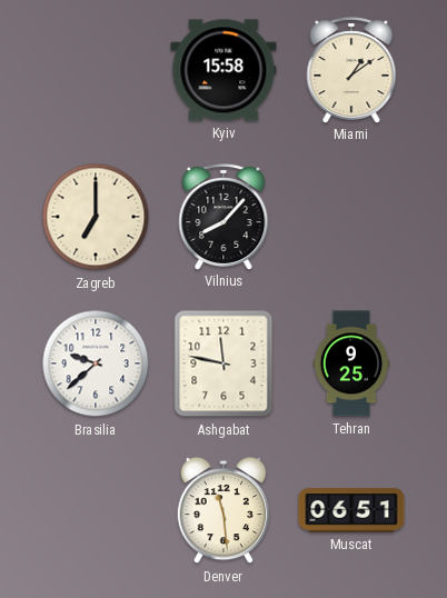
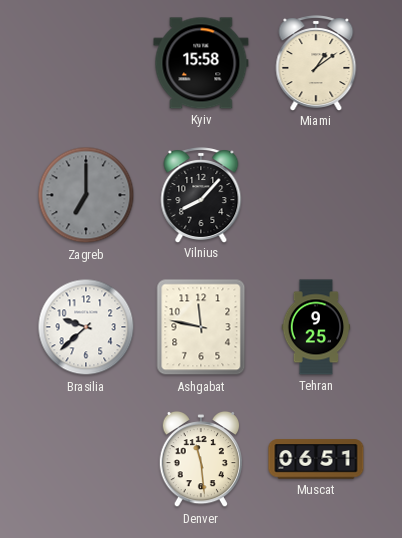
Zagreb dial: cream -> grey (86, 195)
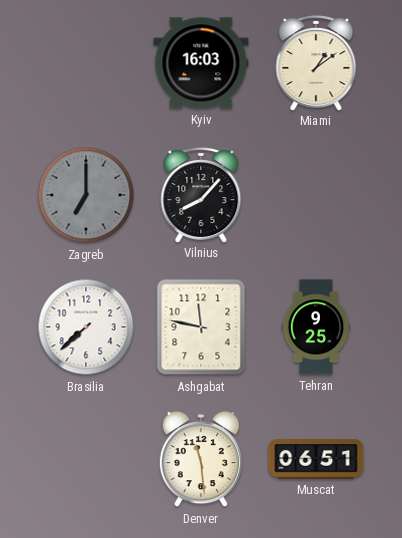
Kyiv: 15:58 -> 16:03 (201, 63)
Brasilia: 9:38 -> 7:38 (86, 327)
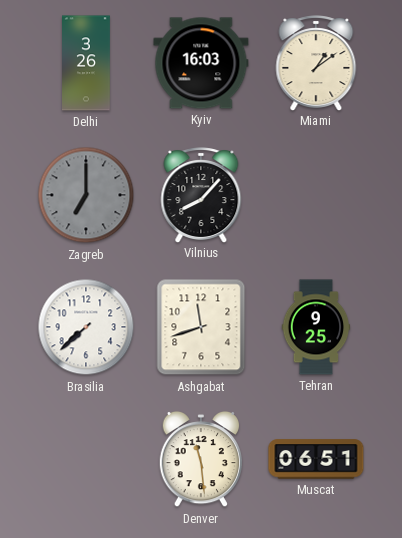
Delhi: none -> 3:26 (87, 63)
Ashgabat: 11:47 -> 11:42 (201, 327)
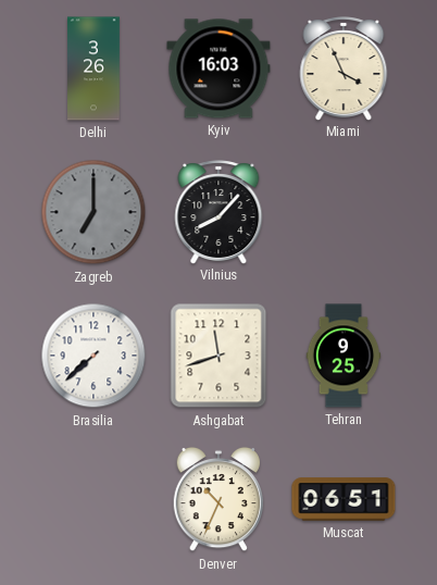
Miami: 1:09 -> 3:56 (344, 69)
Denver: 11:29 -> 10:34 (217, 499)
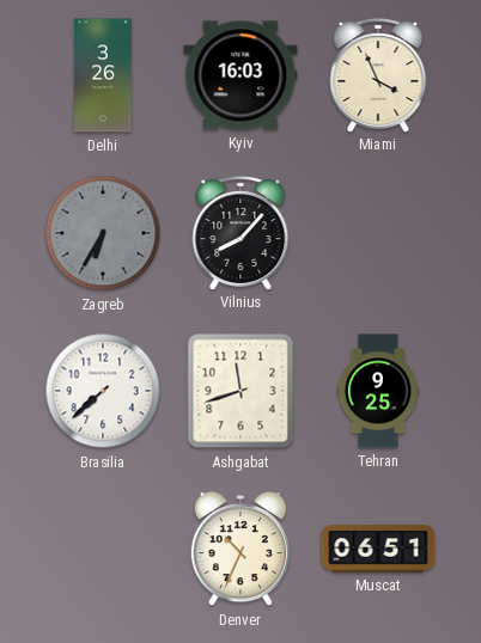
Zagreb: 7:00 -> 6:35 (103, 233)
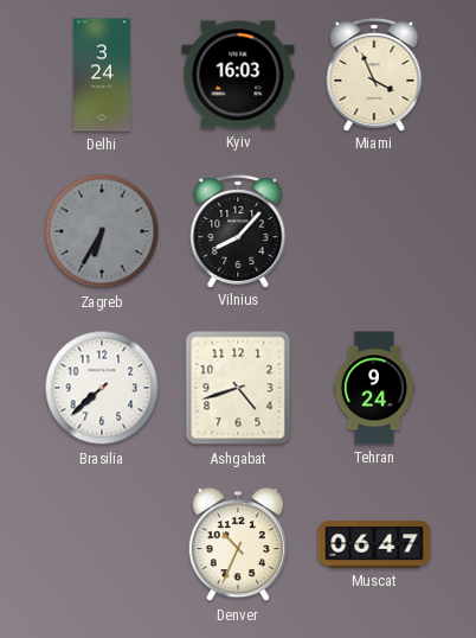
Delhi: 3:26 -> 3:24 (103, 75)
Ashgabat: 11:42 -> 4:42 (238, 388)
Tehran: 9:25 -> 9:24 (374, 388)
Muscat: 06:51 -> 06:47 (374, 544)
